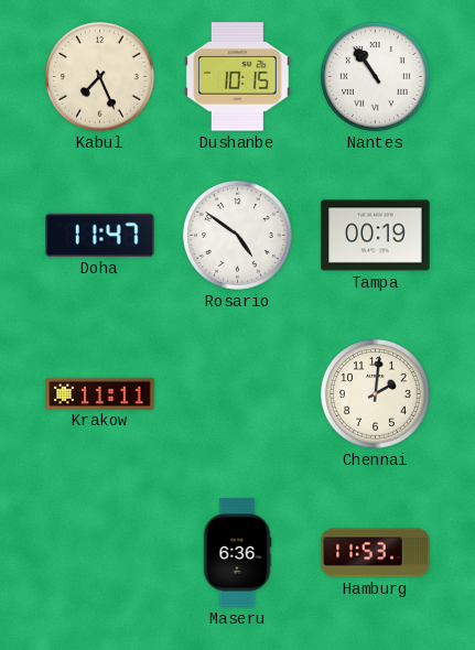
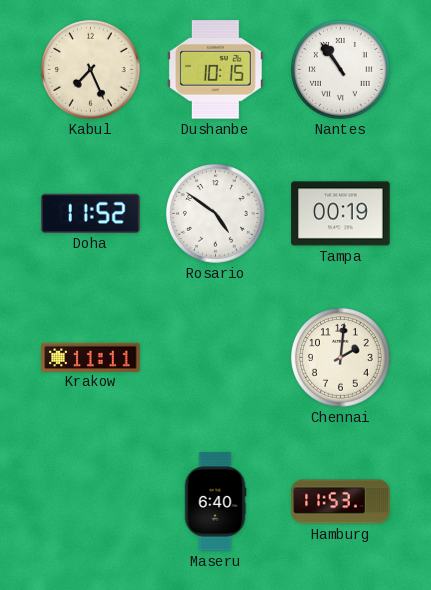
Doha: 11:47 -> 11:52 (91, 213)
Maseru: 6:36 -> 6:40 (215, 502)
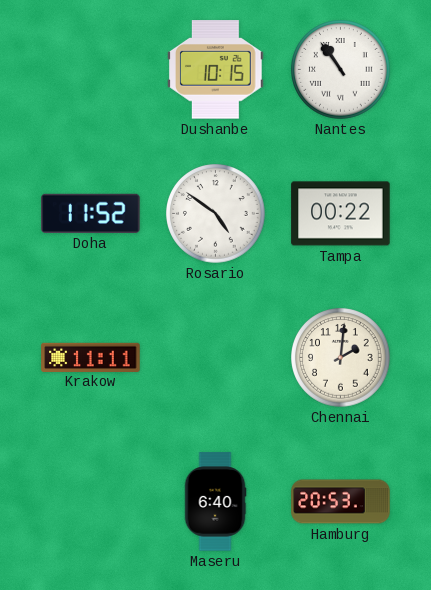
Kabul: 7:26 -> none (91, 70)
Tampa: 00:19 -> 00:22 (341, 214)
Hamburg: 11:53 -> 20:53 (341, 502)
